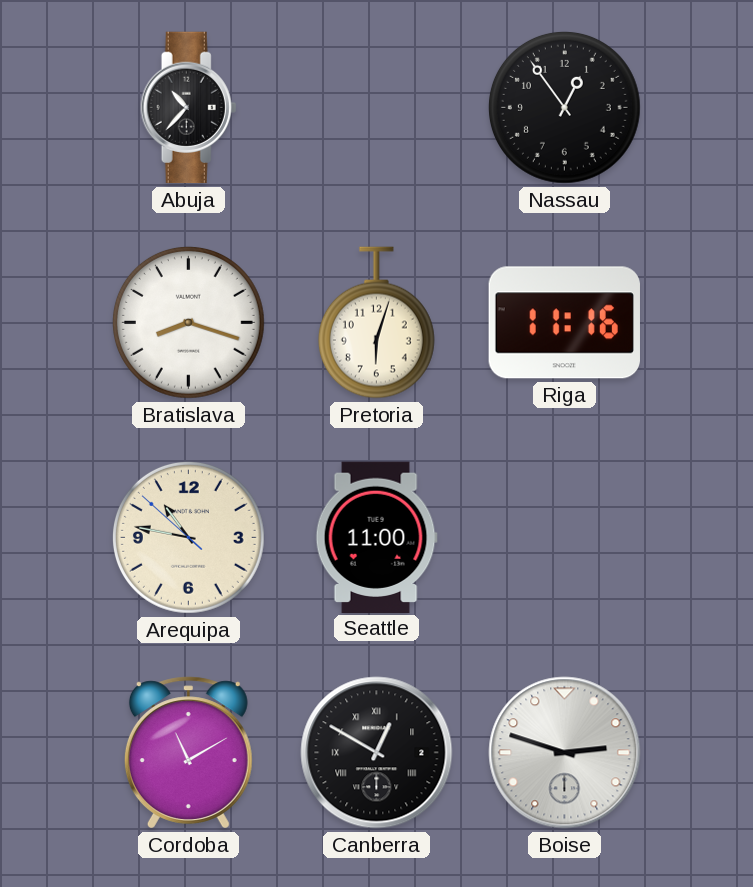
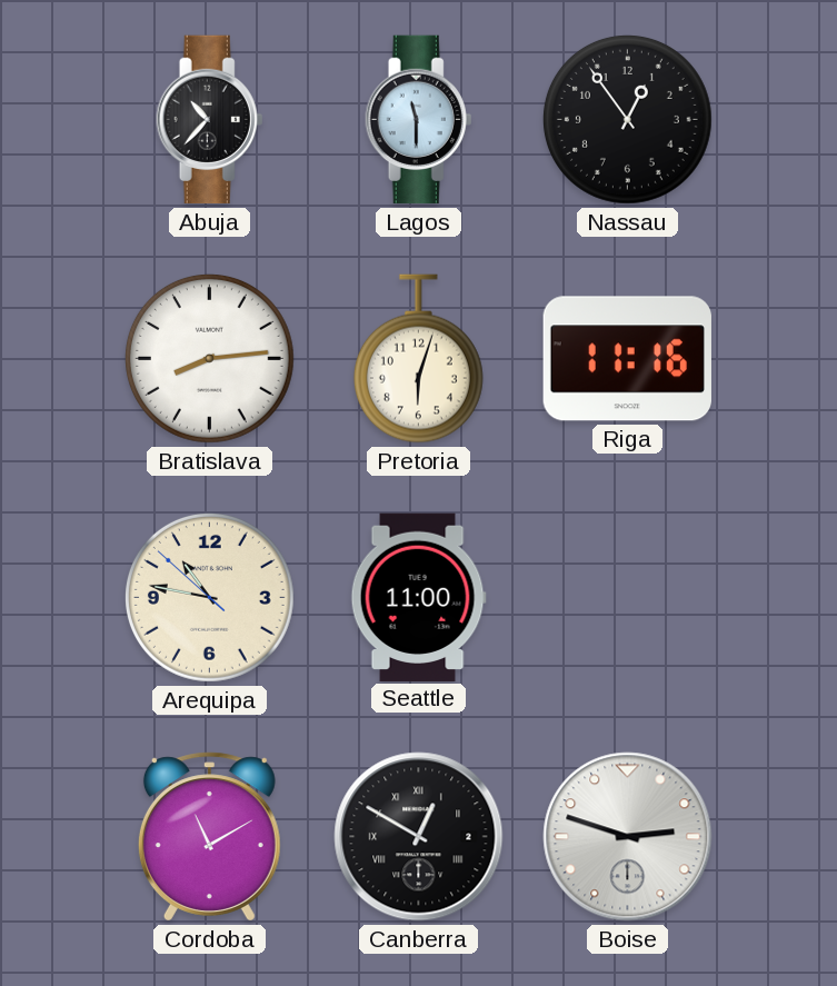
Lagos: none -> 11:30 (419, 120)
Bratislava: 8:18 -> 8:14 (209, 358)
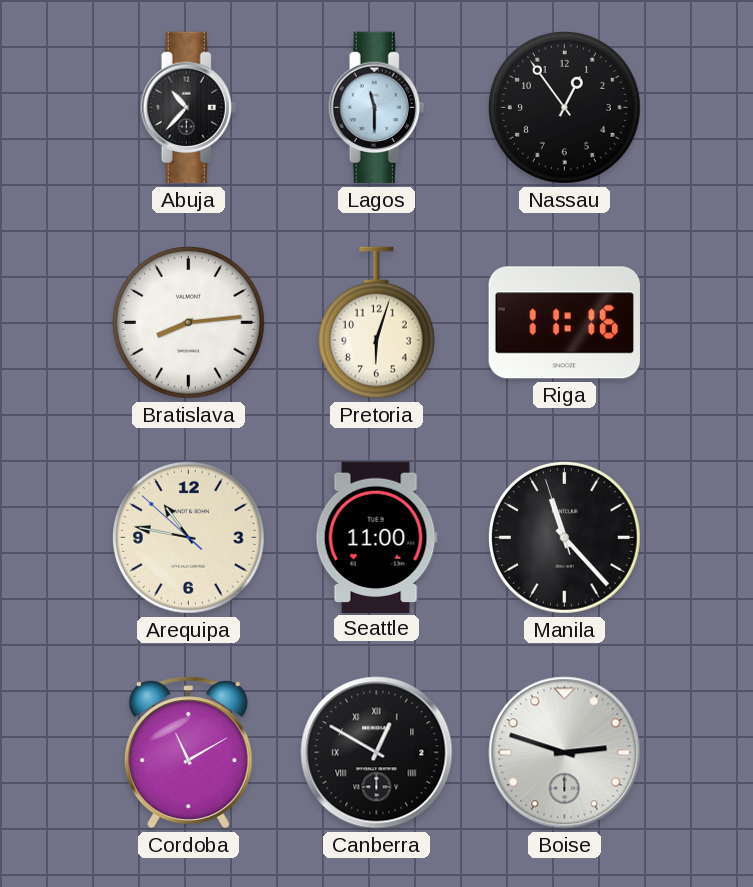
Manila: none -> 11:22 (564, 537)
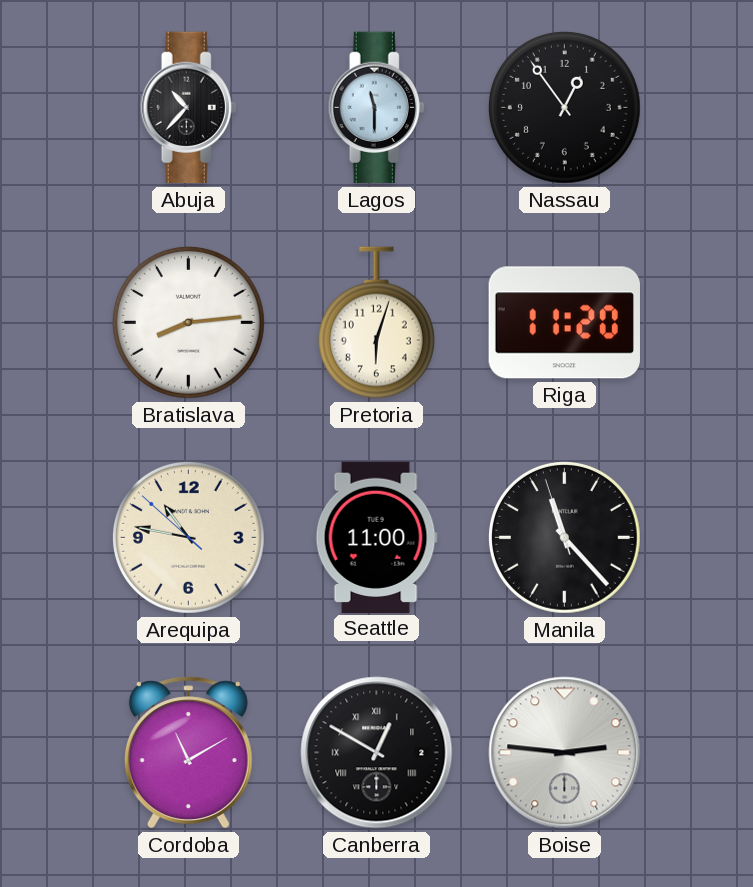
Riga: 11:16 -> 11:20 (564, 323)
Boise: 2:48 -> 2:46 (565, 753)
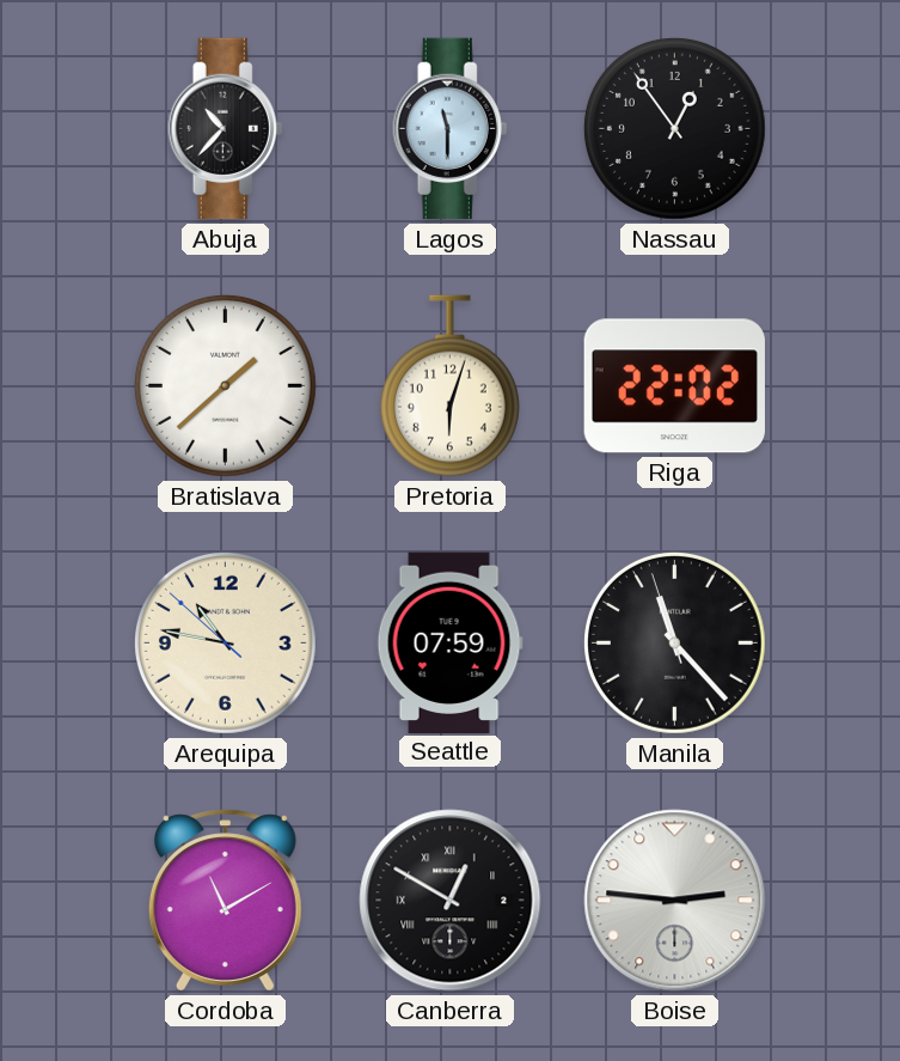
Bratislava: 8:14 -> 1:38 (225, 385)
Riga: 11:20 -> 22:02 (674, 386)
Seattle: 11:00 -> 07:59 (449, 642)
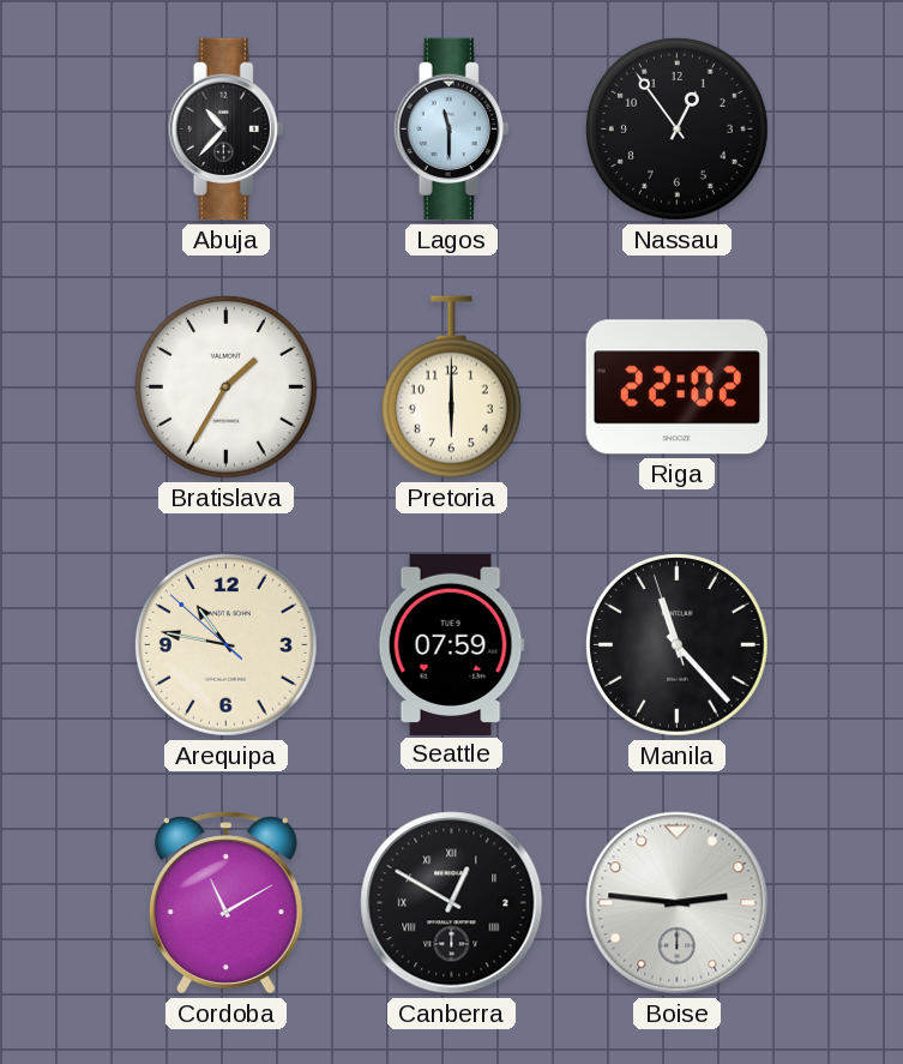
Bratislava: 1:38 -> 1:35 (225, 386)
Pretoria: 6:03 -> 6:00 (451, 387)
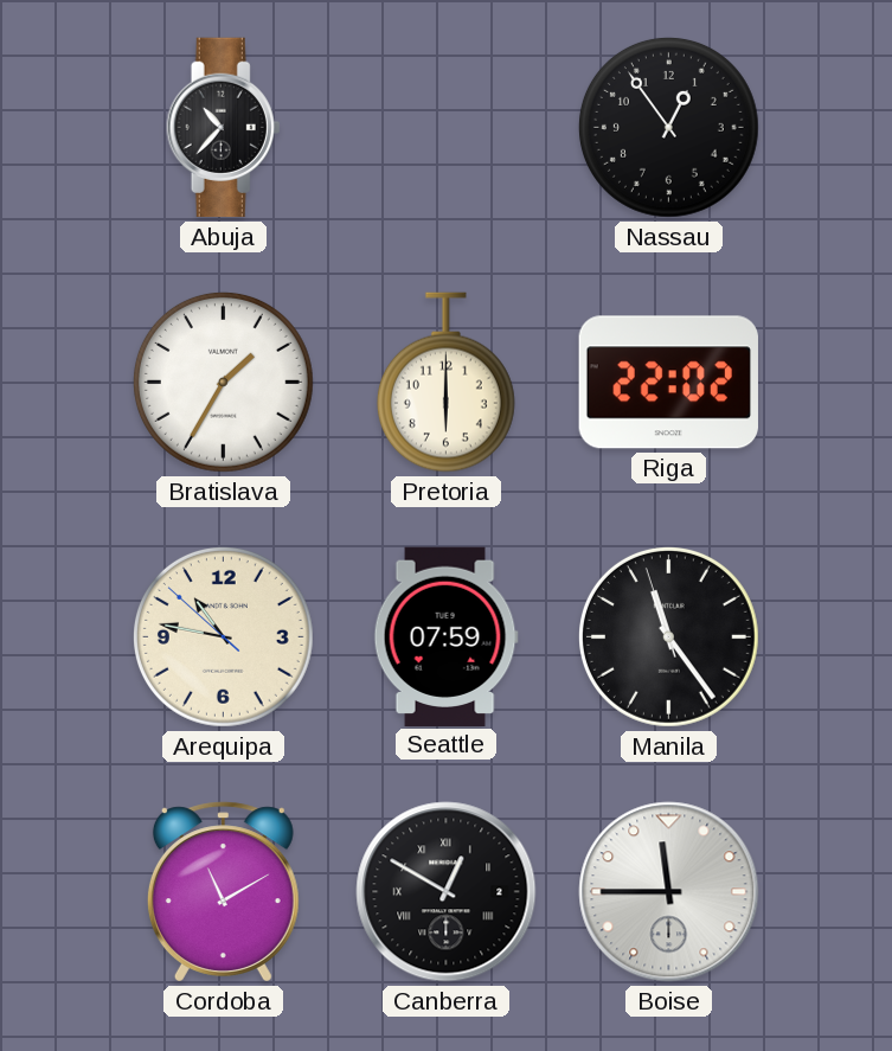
Lagos: 11:30 -> none (452, 130)
Manila: 11:22 -> 11:23 (668, 636)
Boise: 2:46 -> 11:45 (669, 892)
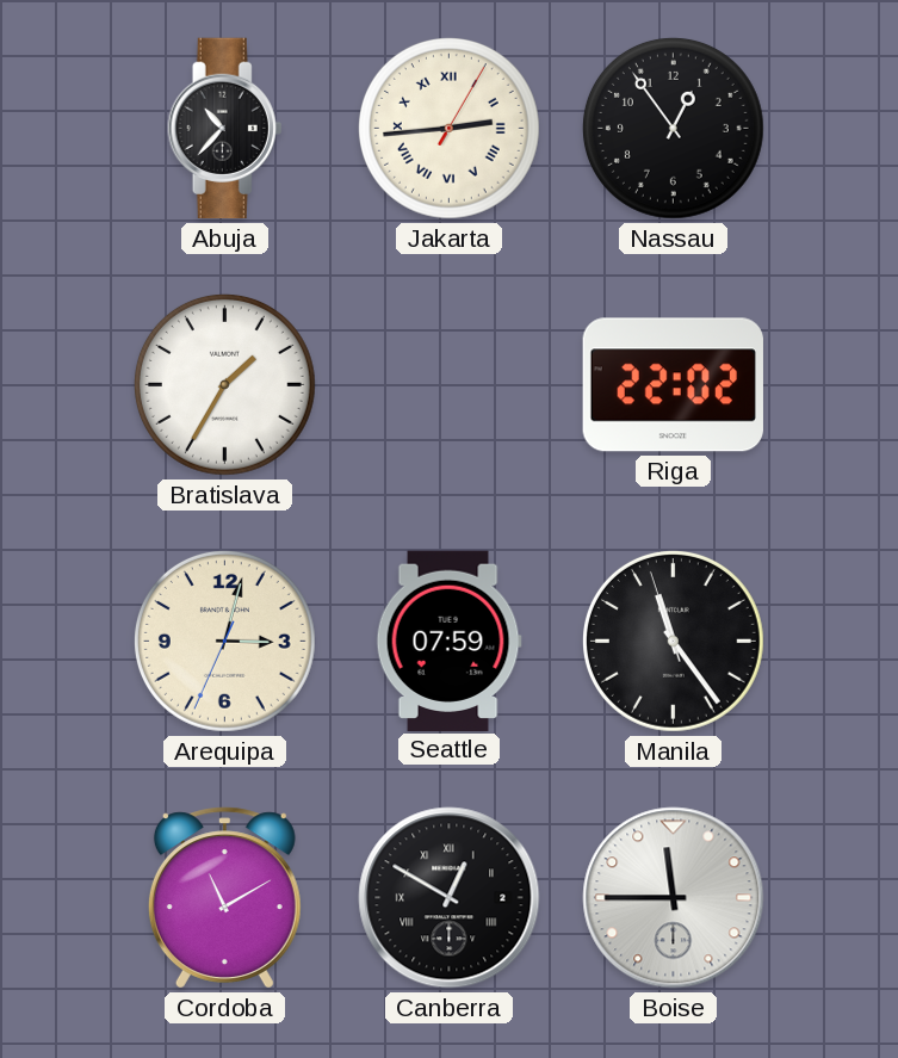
Jakarta: none -> 2:44 (448, 128)
Pretoria: 6:00 -> none (445, 383)
Arequipa: 10:46 -> 3:02 (224, 641)
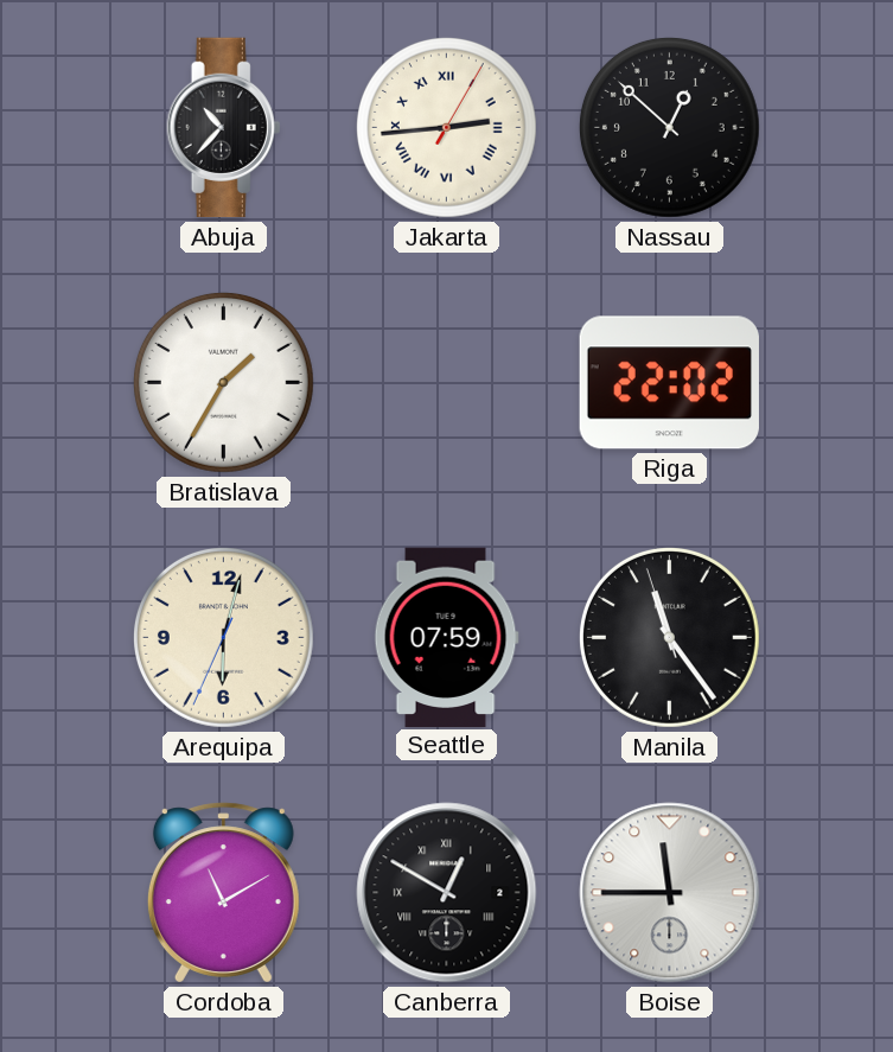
Nassau: 12:54 -> 12:52 (669, 127)
Arequipa: 3:02 -> 6:02 (223, 637)
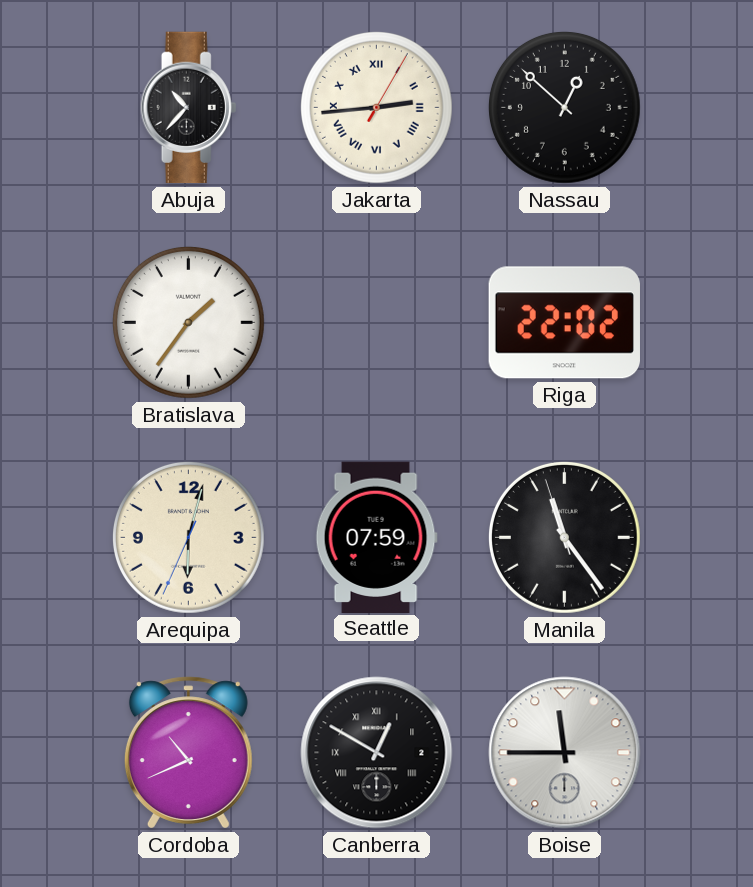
Bratislava: 1:35 -> 1:36 (188, 322)
Cordoba: 11:10 -> 10:41 (188, 753)
